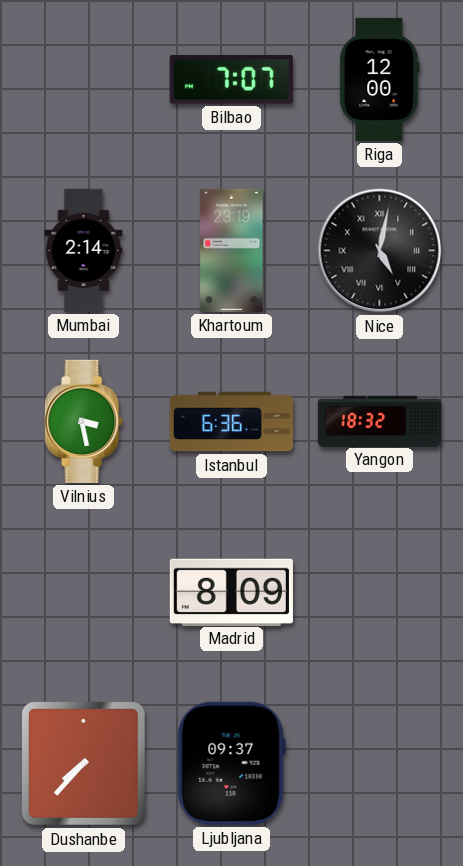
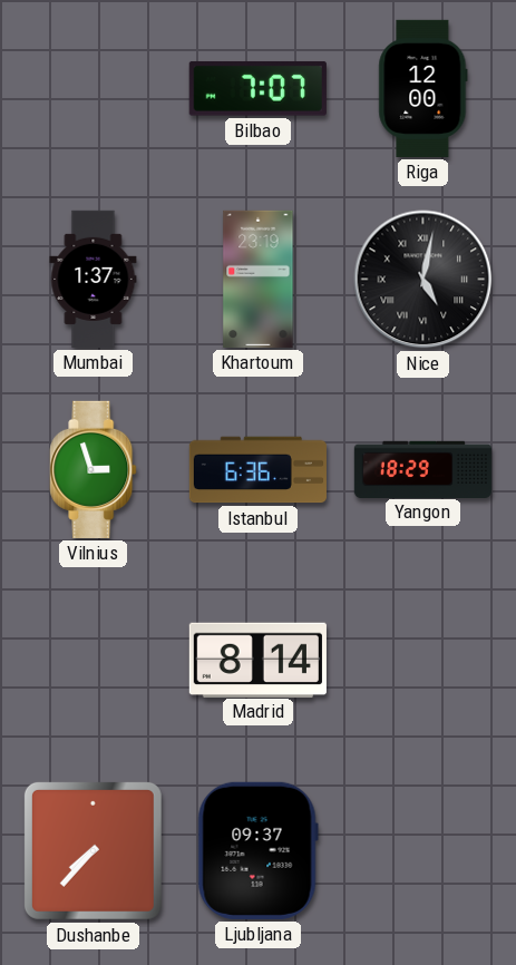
Mumbai: 2:14 -> 1:37 (94, 279)
Vilnius: 3:28 -> 2:57 (94, 469)
Yangon: 18:32 -> 18:29 (422, 469)
Madrid: 8:09 -> 8:14 (257, 660)
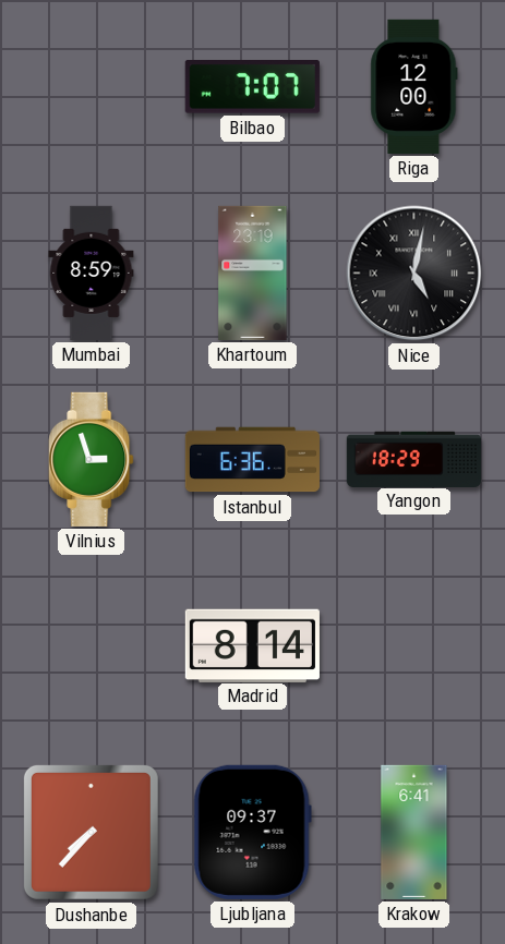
Mumbai: 1:37 -> 8:59 (92, 273)
Krakow: none -> 6:41 (414, 832)
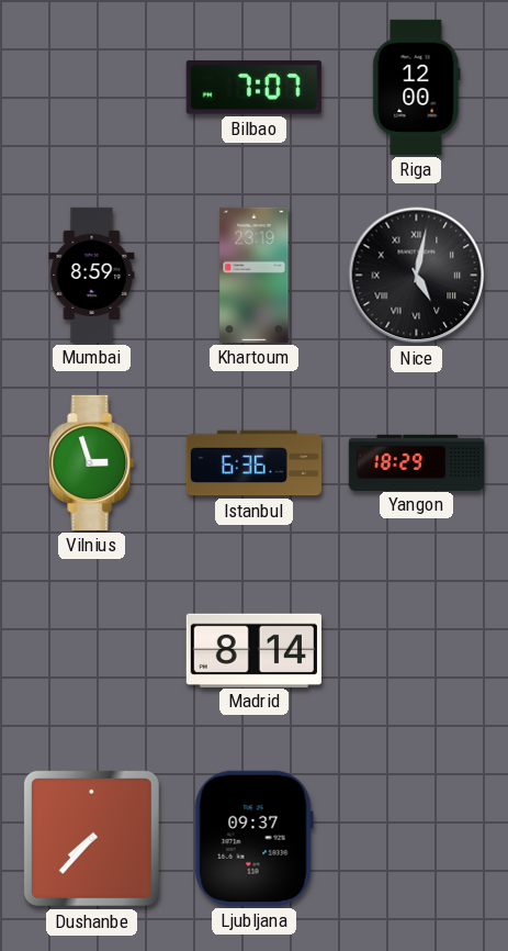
Krakow: 6:41 -> none (414, 832)
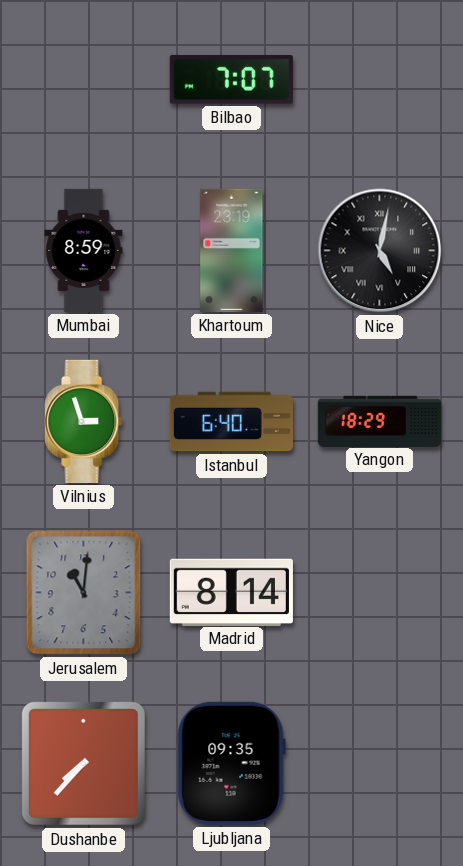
Riga: 12:00 -> none (417, 87)
Istanbul: 6:36 -> 6:40 (231, 422)
Jerusalem: none -> 11:01 (84, 593)
Ljubljana: 09:37 -> 09:35 (231, 763)
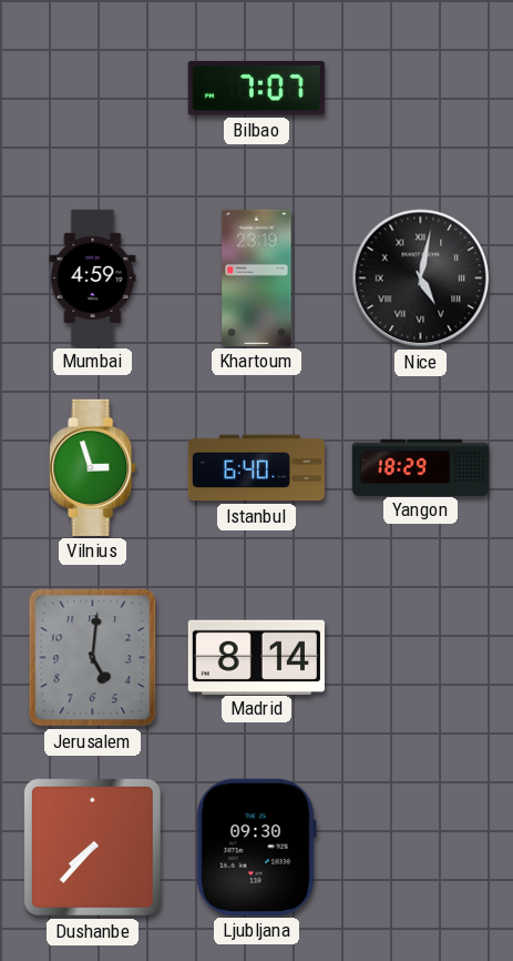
Mumbai: 8:59 -> 4:59 (93, 277)
Jerusalem: 11:01 -> 5:01 (93, 658)
Ljubljana: 09:35 -> 09:30 (256, 847)
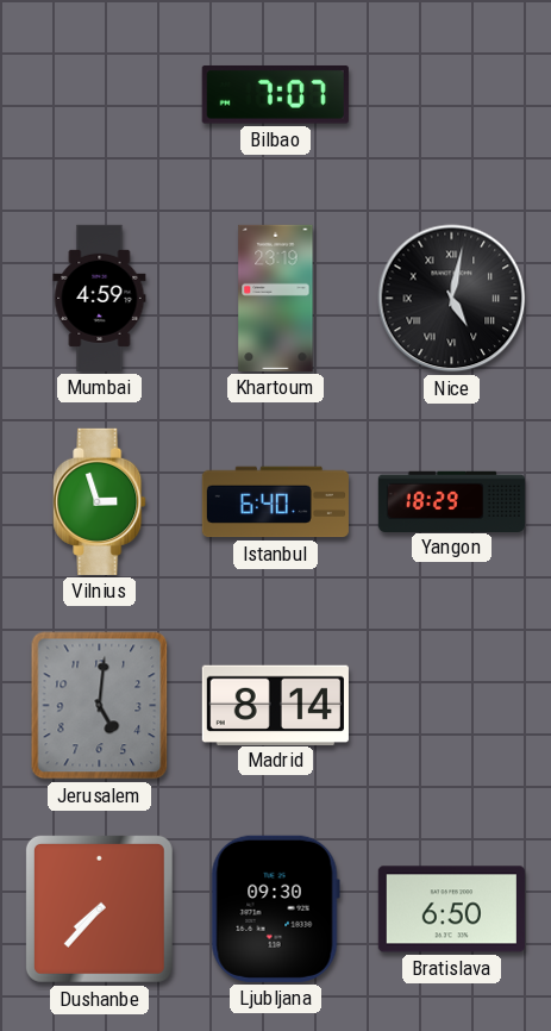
Bratislava: none -> 6:50 (451, 910)
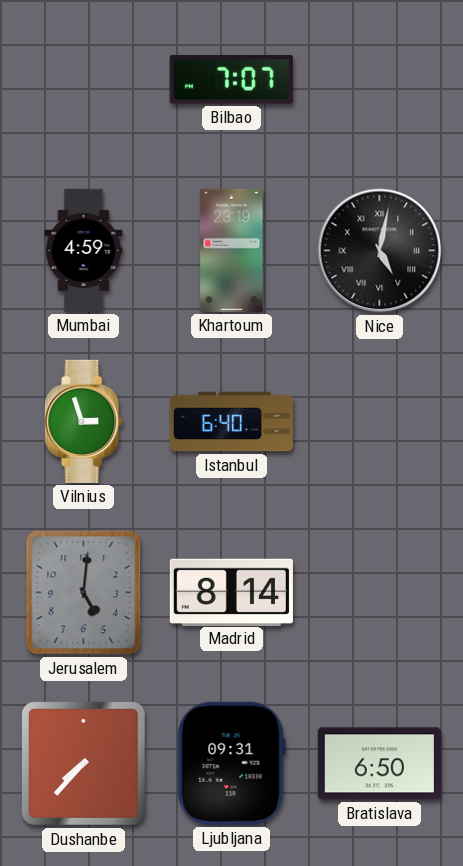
Yangon: 18:29 -> none (451, 501)
Ljubljana: 09:30 -> 09:31 (231, 763)
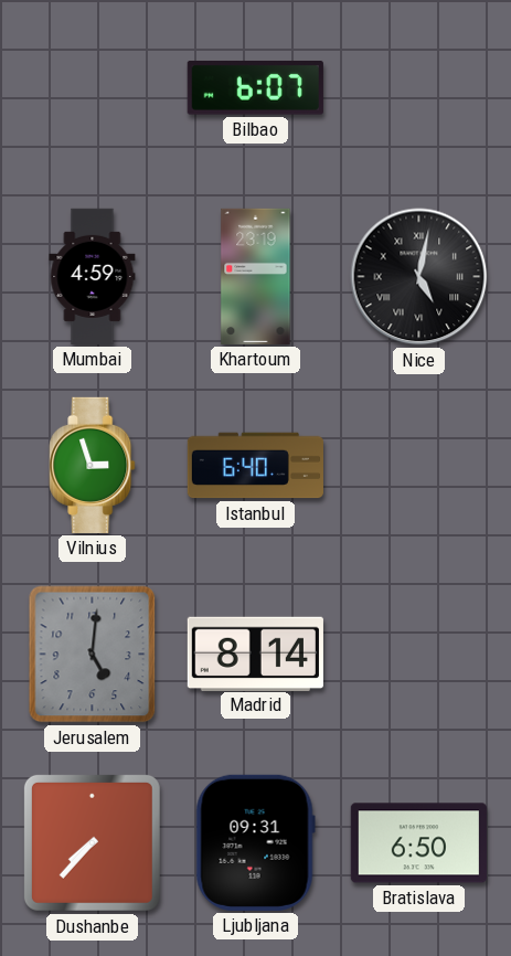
Bilbao: 7:07 -> 6:07 (255, 88)
